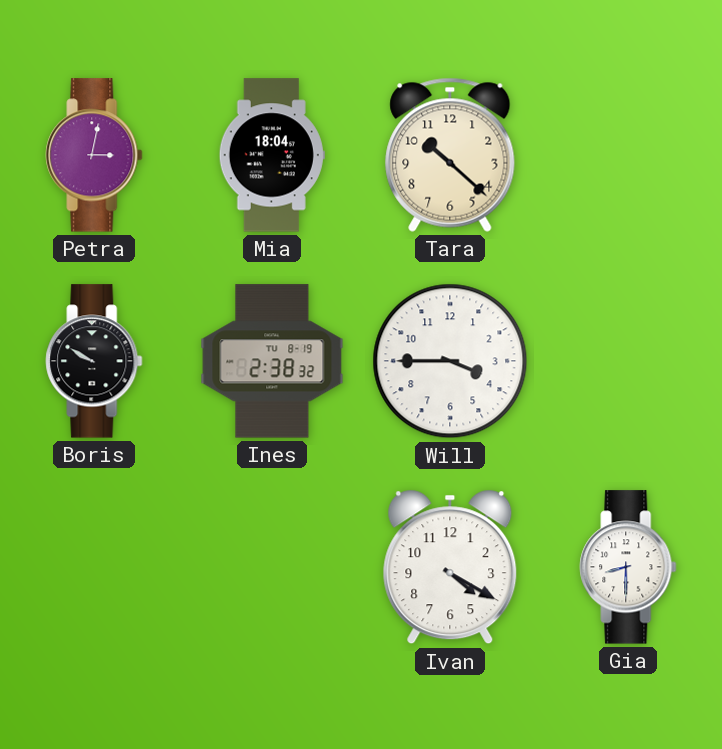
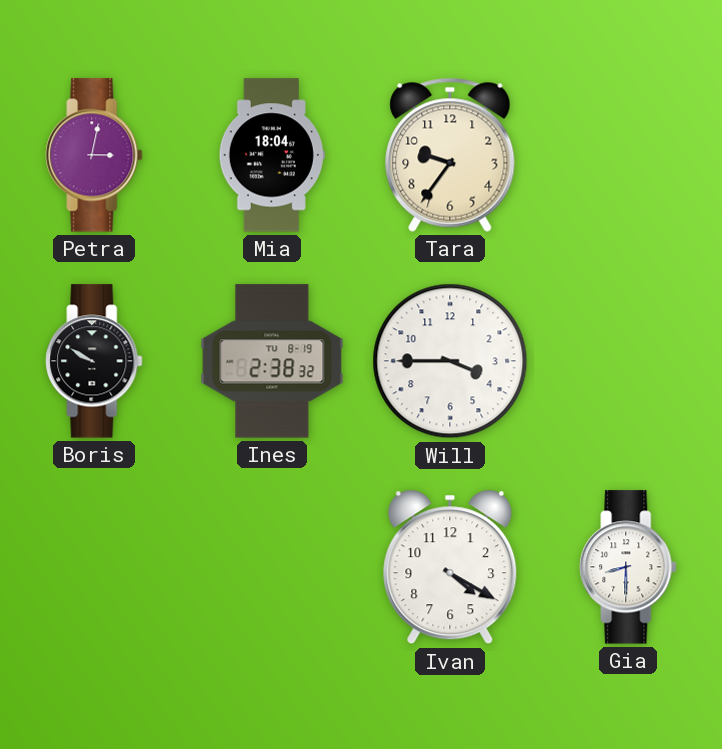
Tara: 10:22 -> 9:36 (450, 155)
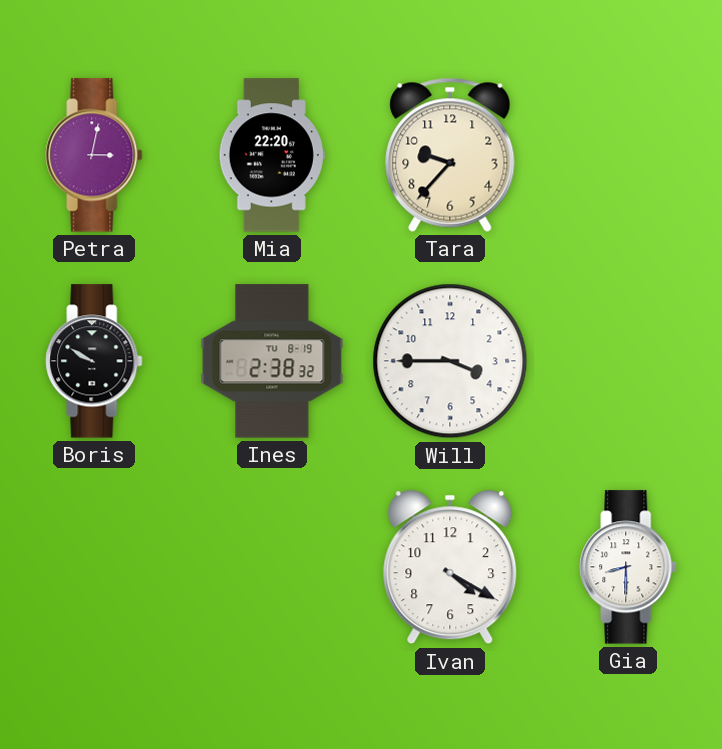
Mia: 18:04 -> 22:20 (272, 155)
Tara: 9:36 -> 9:37 (450, 155)
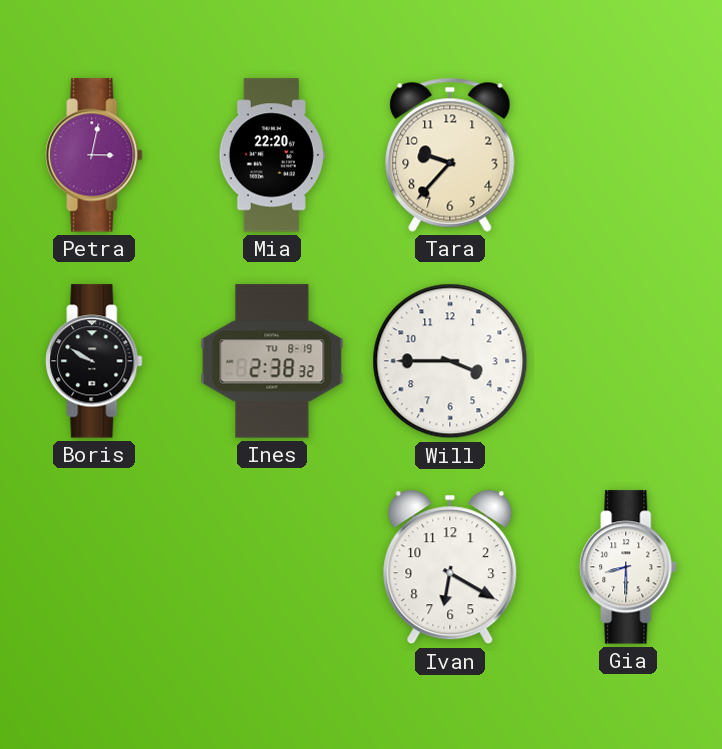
Ivan: 4:20 -> 6:20 (450, 567)
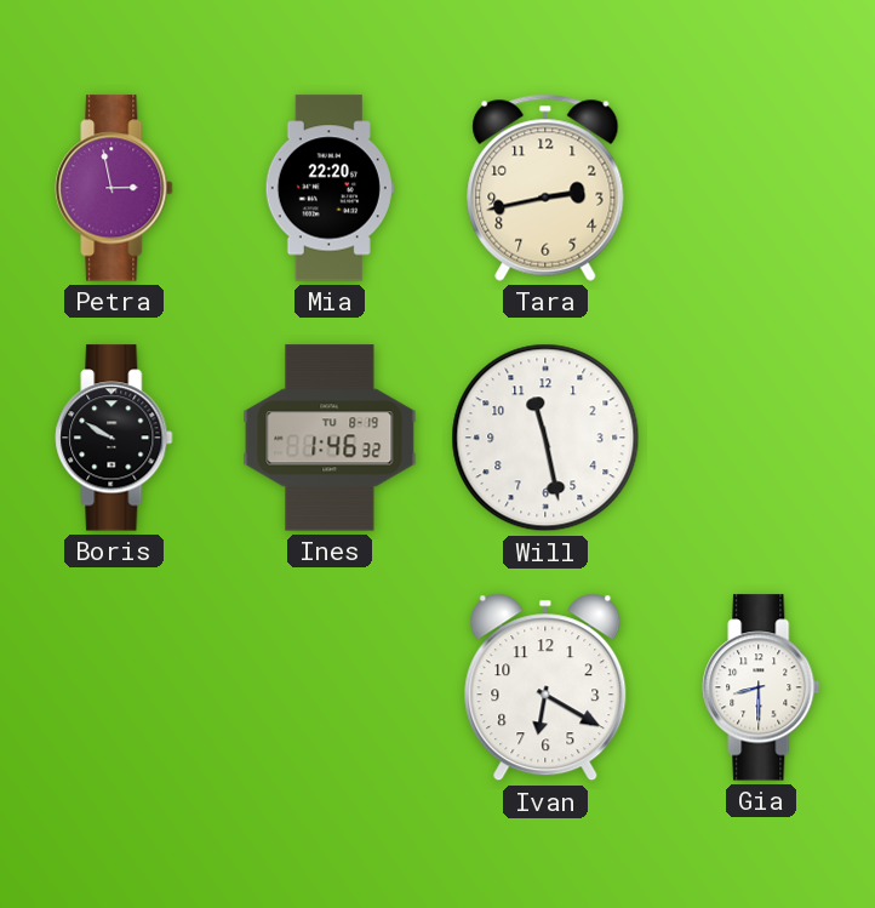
Petra: 3:02 -> 2:58 (114, 188)
Tara: 9:37 -> 2:43 (545, 188)
Ines: 2:38 -> 1:46 (330, 438)
Will: 3:45 -> 11:28 (545, 438)
